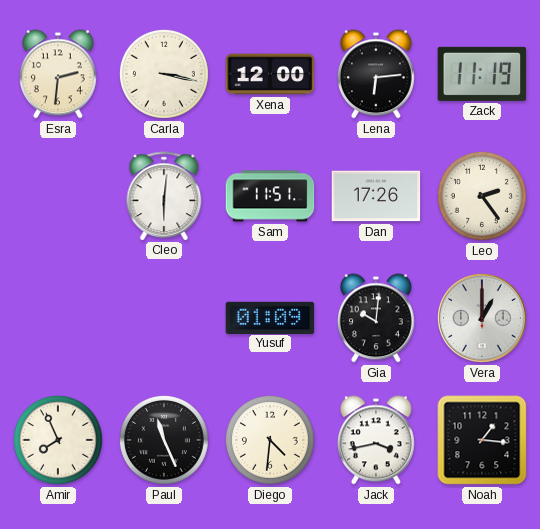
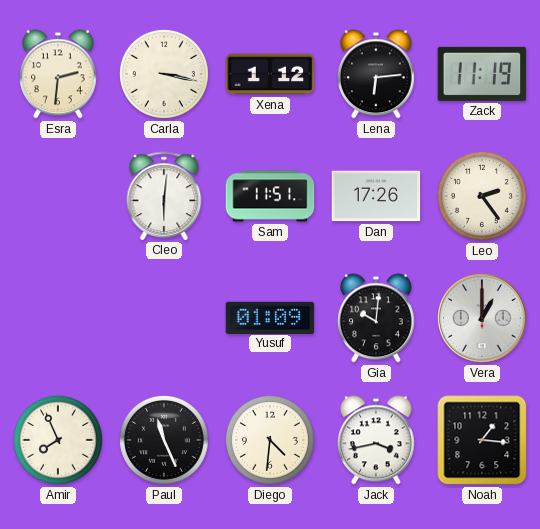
Xena: 12:00 -> 1:12 (270, 74)
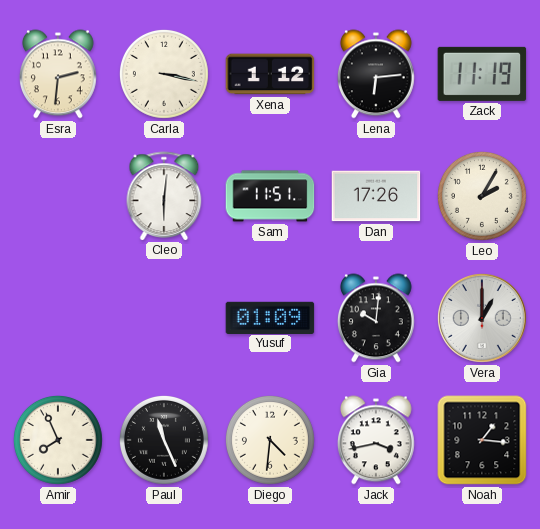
Leo: 2:24 -> 2:05 (482, 196)
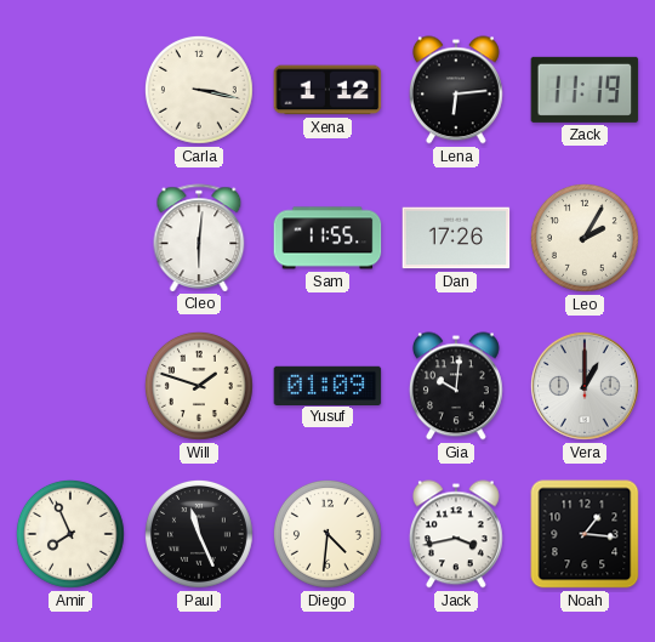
Esra: 2:31 -> none (58, 74)
Sam: 11:51 -> 11:55 (327, 238)
Will: none -> 1:48 (199, 386)
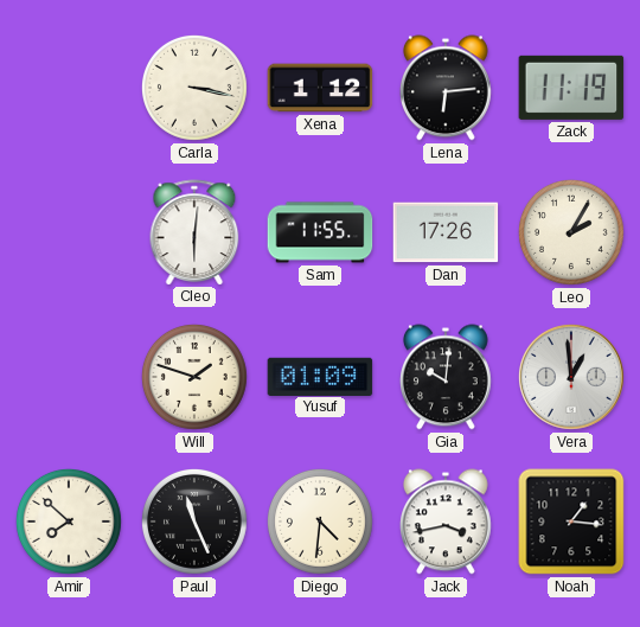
Vera: 1:00 -> 12:59 (571, 377)
Amir: 7:56 -> 7:52 (69, 522)
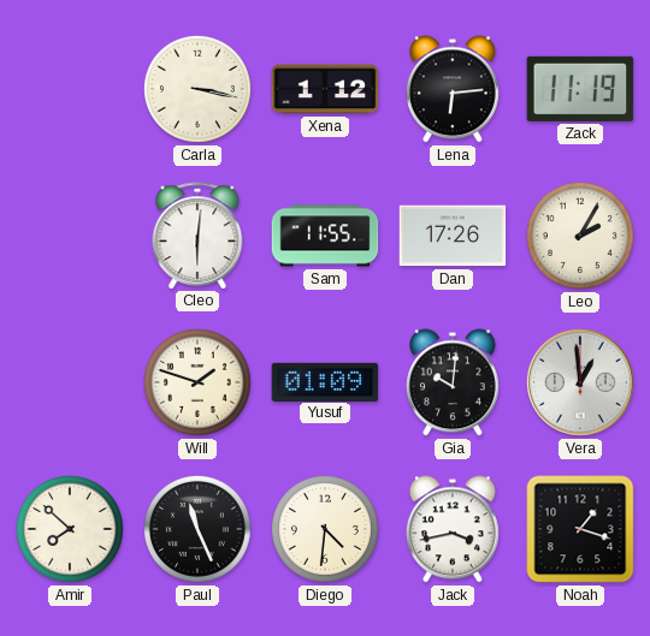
Noah: 1:16 -> 1:18 (580, 529)
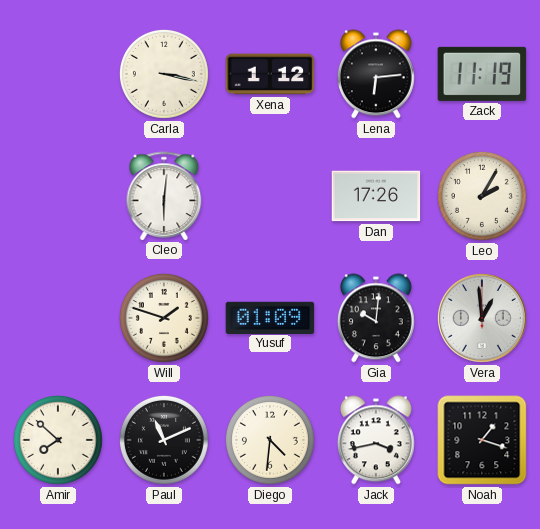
Sam: 11:55 -> none (325, 236)
Paul: 11:26 -> 11:11 (164, 440)
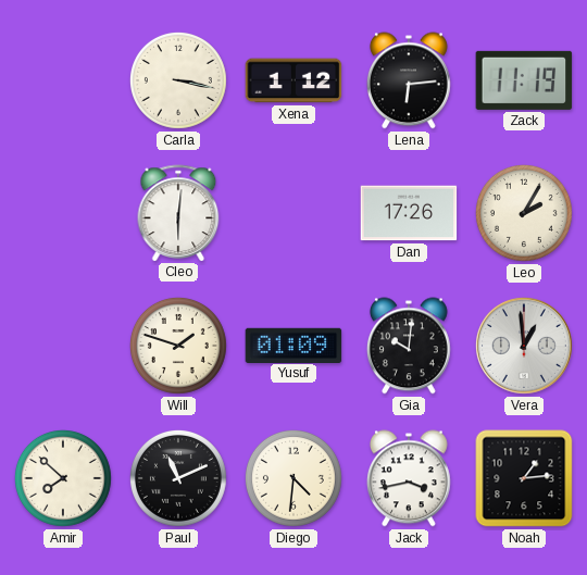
Noah: 1:18 -> 1:14 (524, 478)
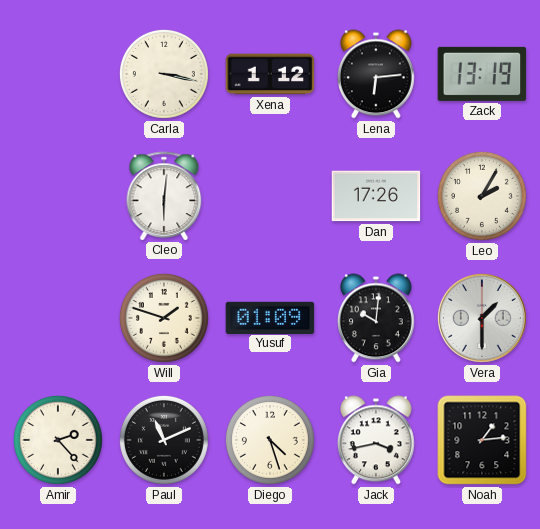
Zack: 11:19 -> 13:19 (482, 74)
Vera: 12:59 -> 1:30 (482, 318)
Amir: 7:52 -> 2:23 (58, 440)
Diego: 4:31 -> 4:27 (270, 440)
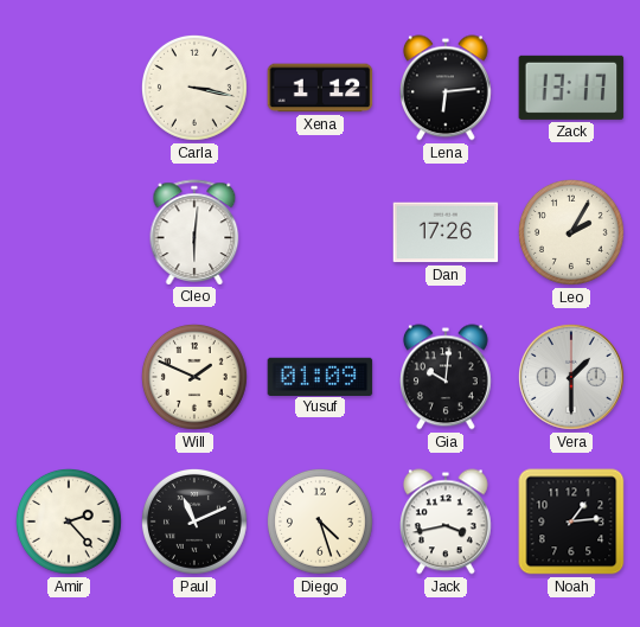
Zack: 13:19 -> 13:17 (571, 88)
Will: 1:48 -> 1:49 (194, 377)
